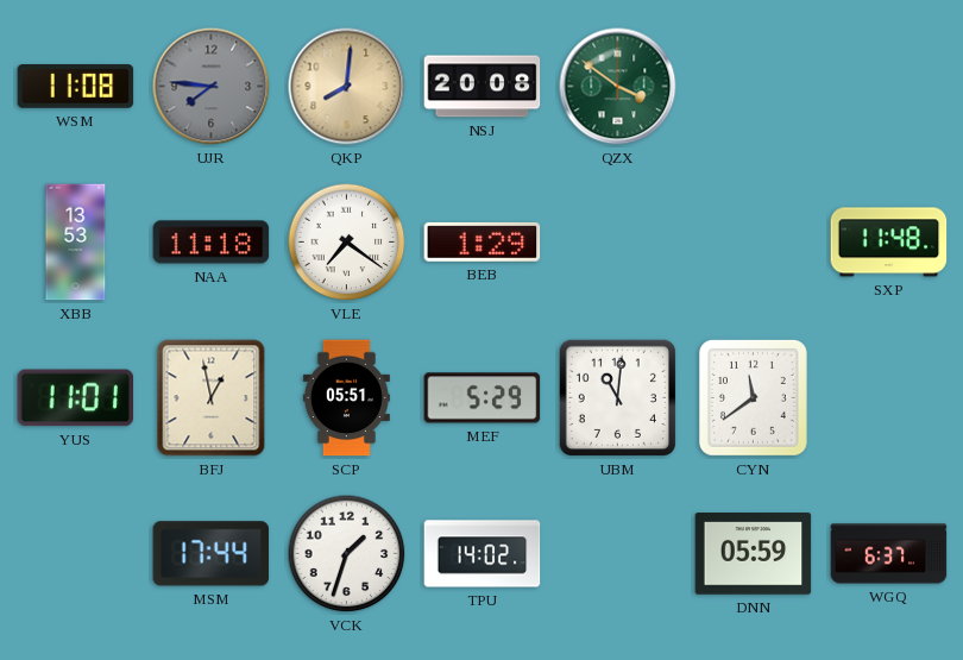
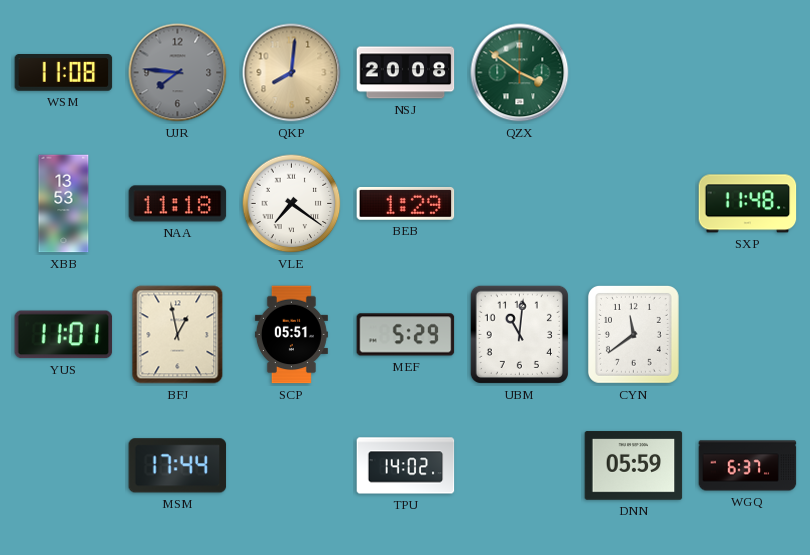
VCK: 1:33 -> none (347, 554)
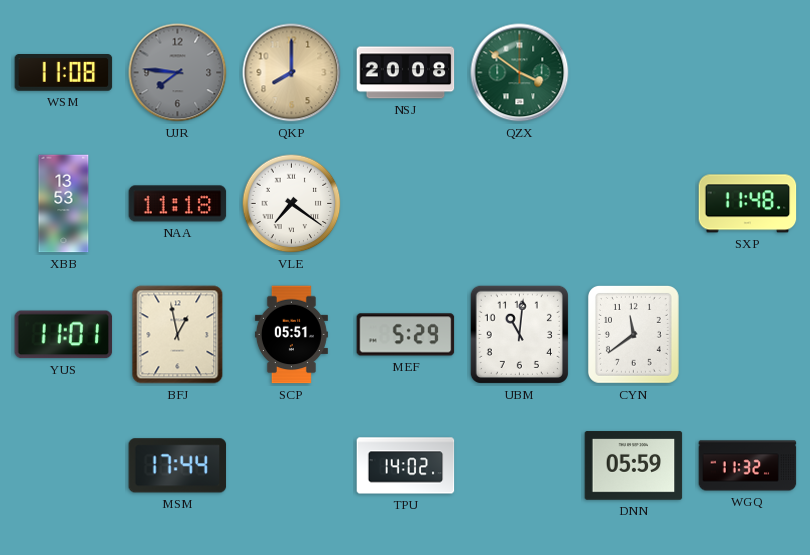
QKP: 8:01 -> 8:00 (292, 73)
BEB: 1:29 -> none (406, 203)
WGQ: 6:37 -> 11:32 (748, 466)
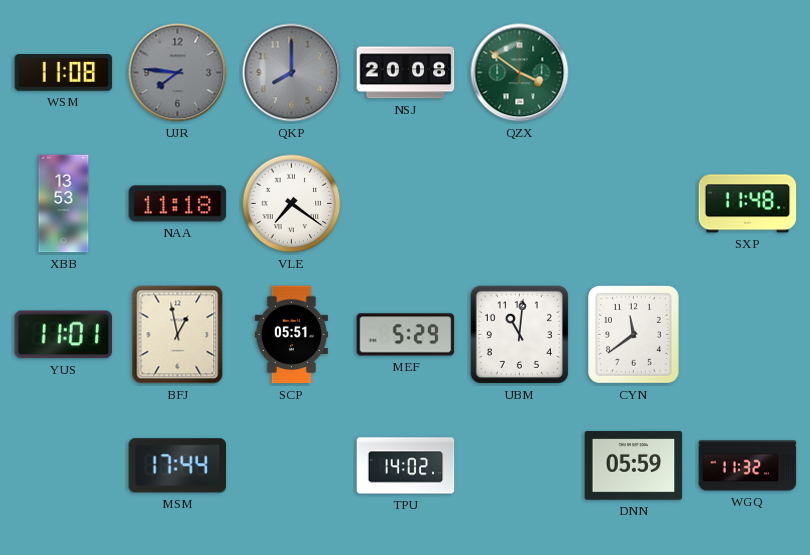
QKP dial: champagne -> grey (292, 73)
